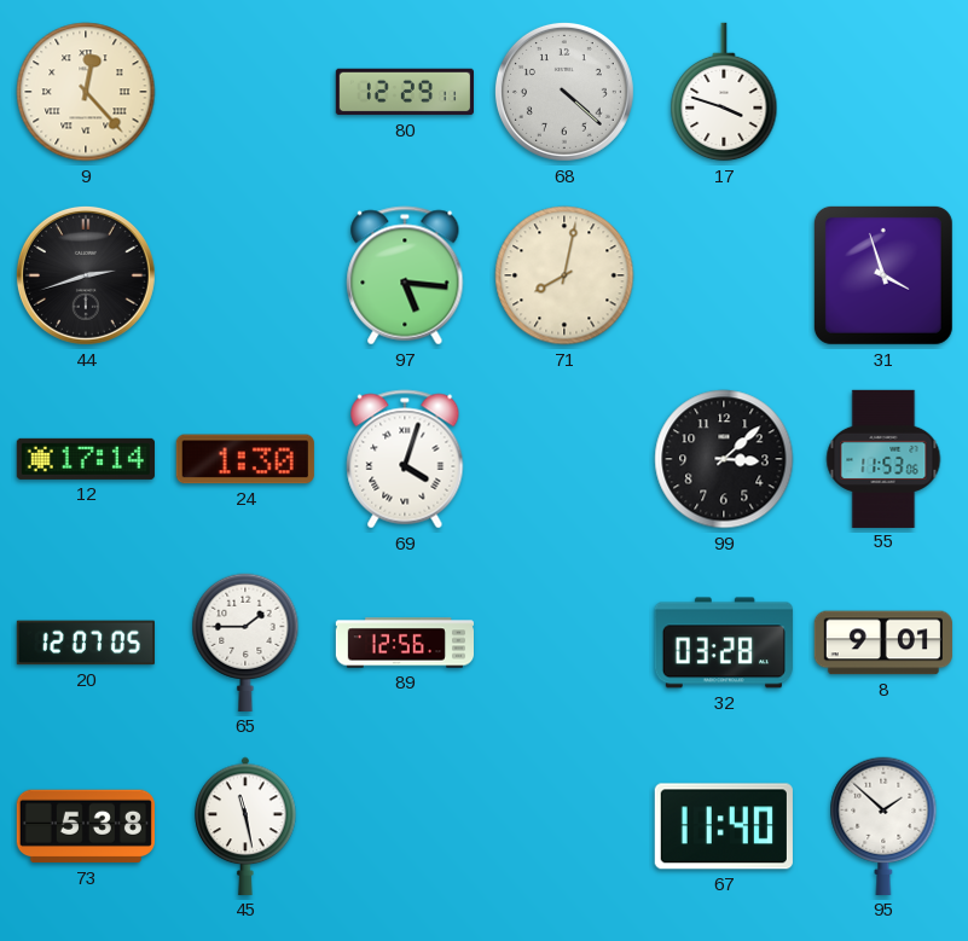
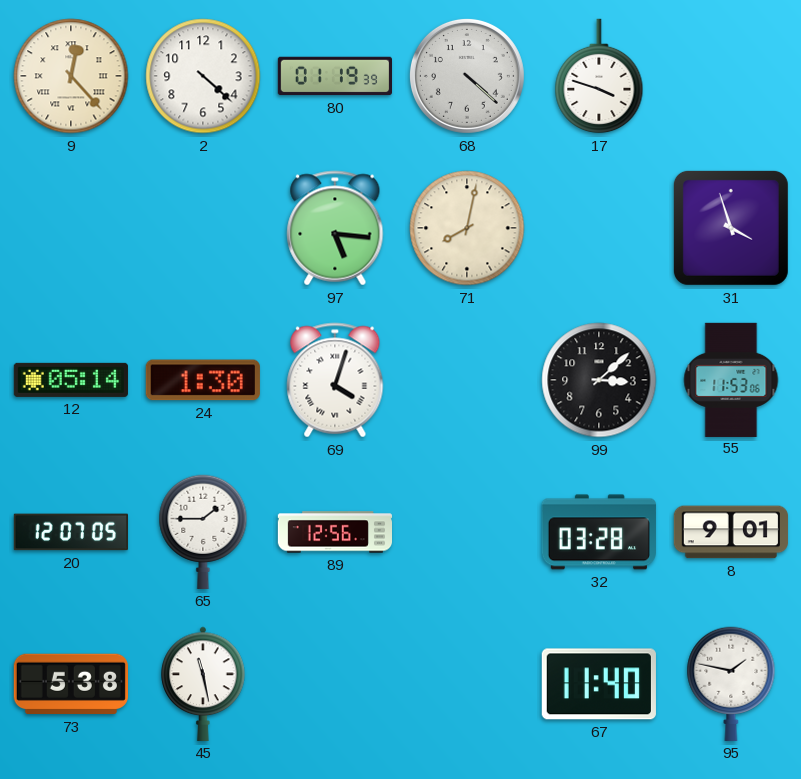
2: none -> 4:22 (203, 76)
80: 12:29 -> 01:19 (334, 76)
44: 2:42 -> none (86, 275)
12: 17:14 -> 05:14 (71, 380)
95: 1:52 -> 1:47 (731, 684)
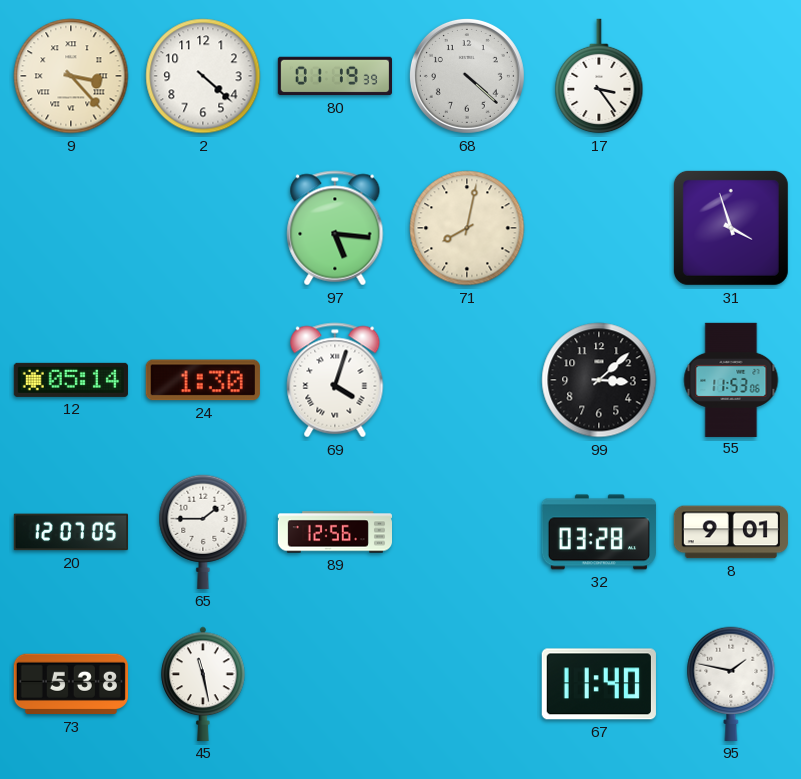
9: 12:23 -> 3:23 (71, 76)
17: 3:48 -> 3:24 (599, 76)
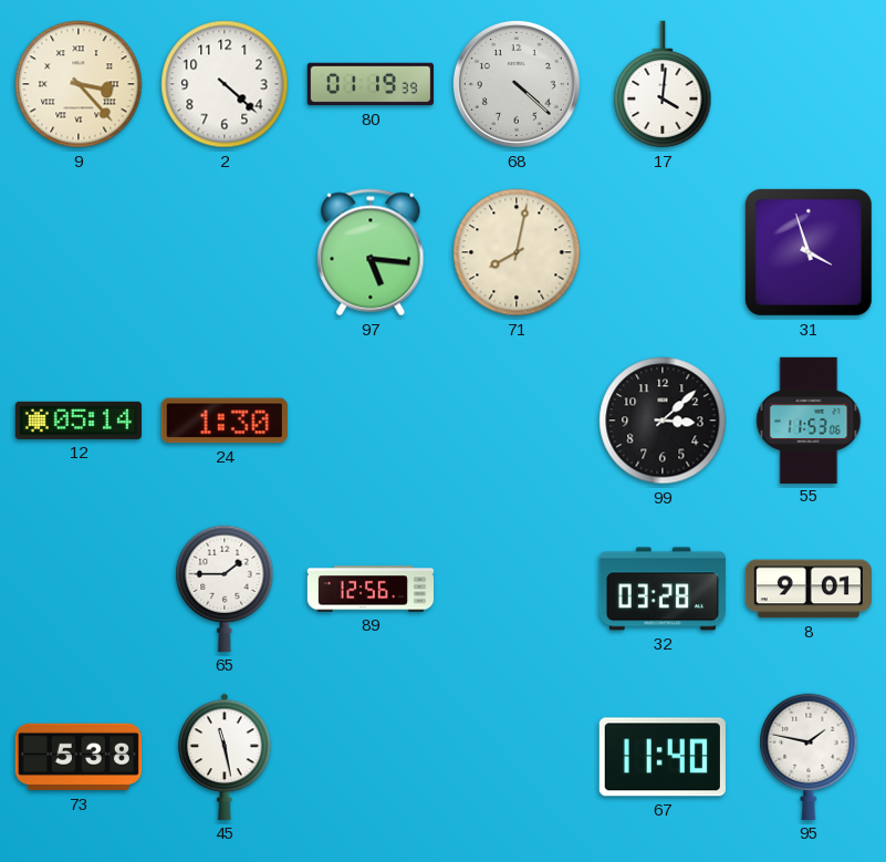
17: 3:24 -> 4:01 (663, 84)
69: 4:03 -> none (335, 380)
20: 12:07 -> none (71, 532)
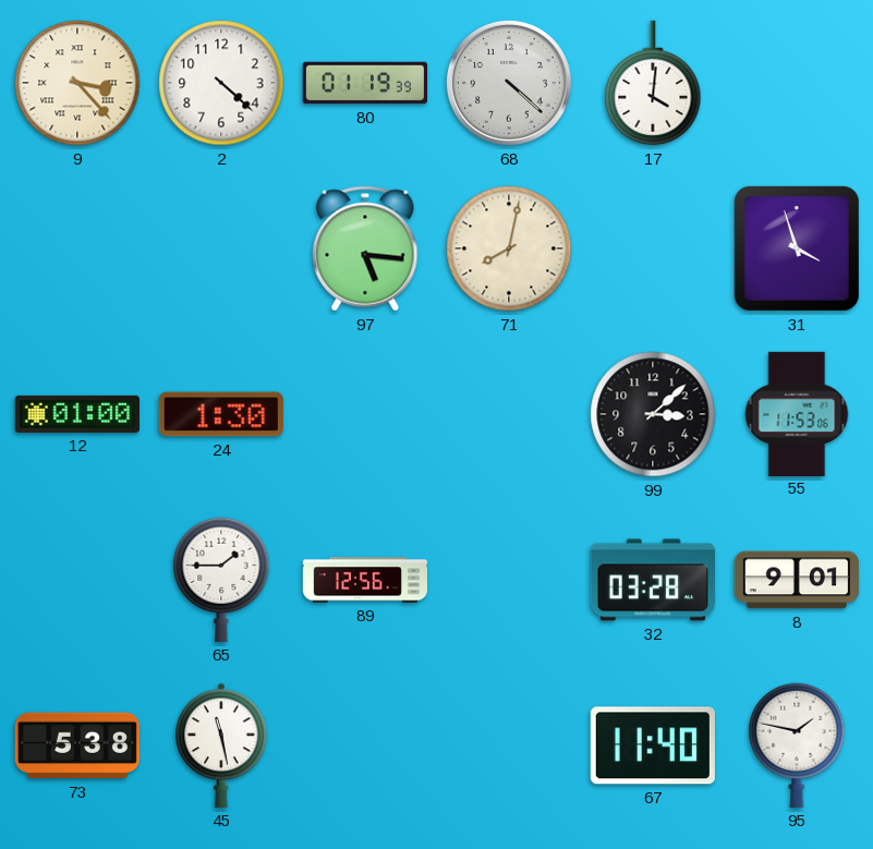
12: 05:14 -> 01:00 (77, 414)
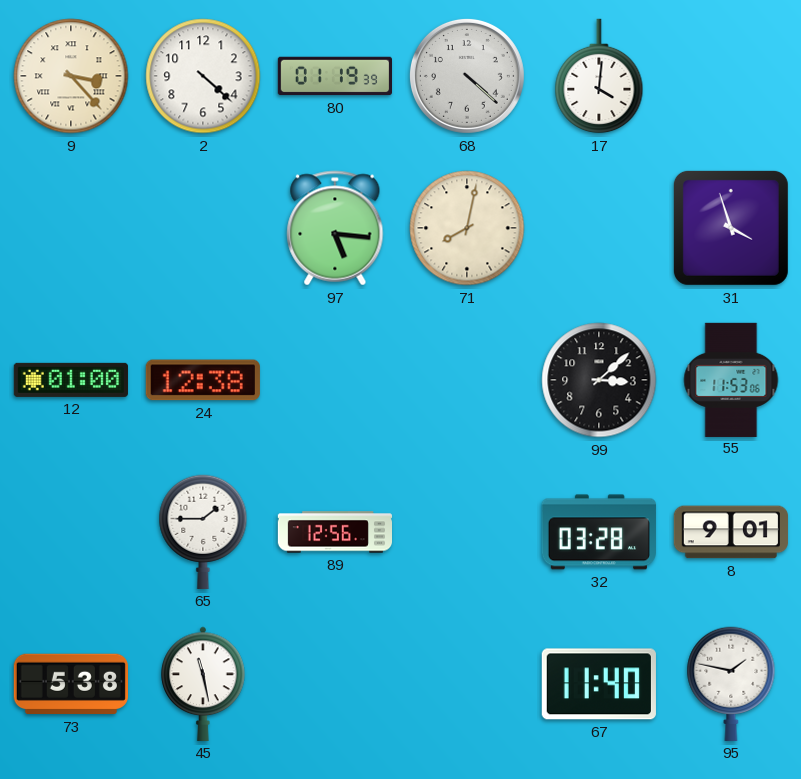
24: 1:30 -> 12:38 (203, 380)
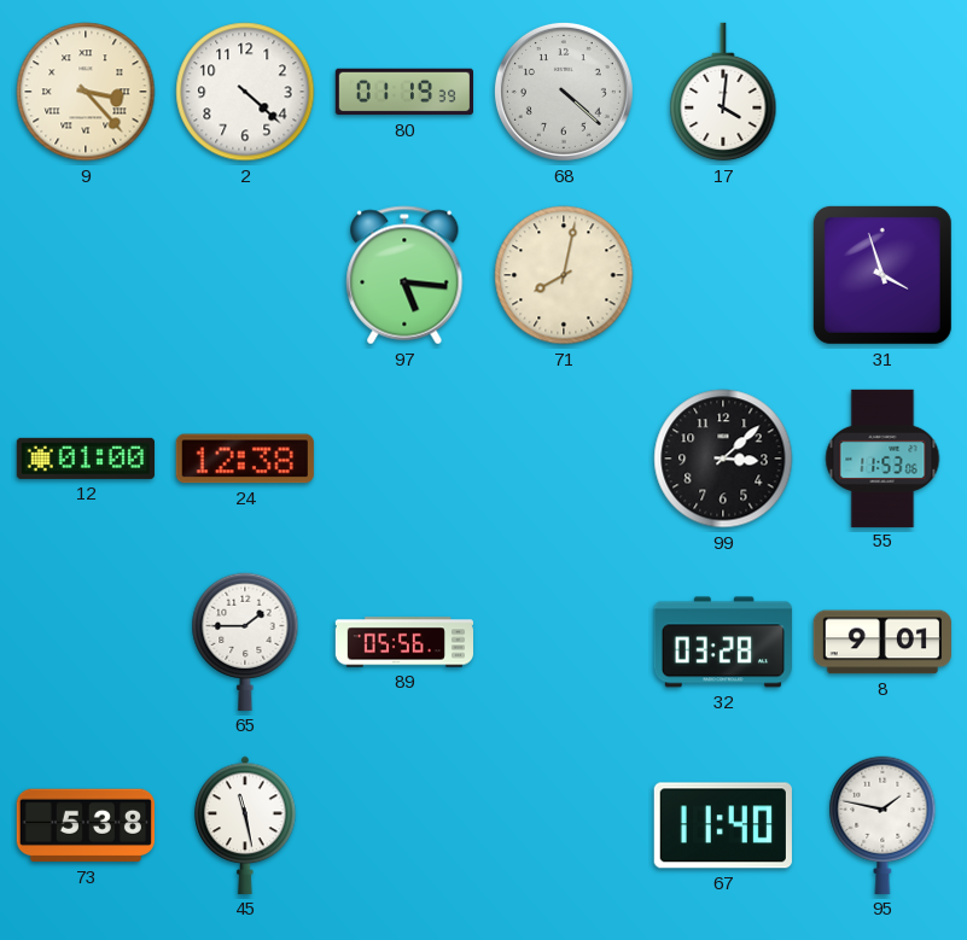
89: 12:56 -> 05:56 (403, 642)
